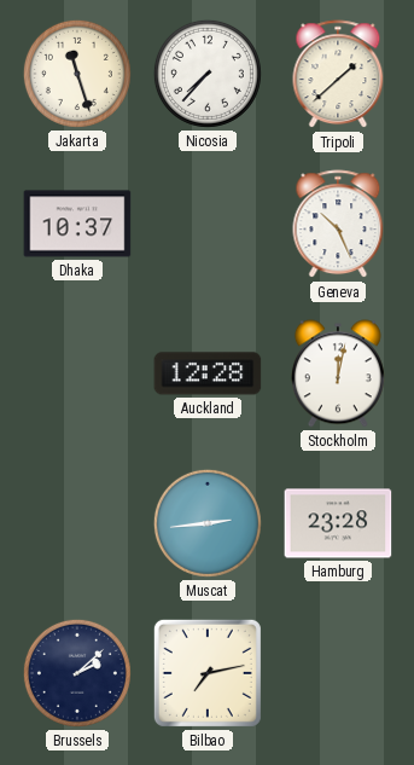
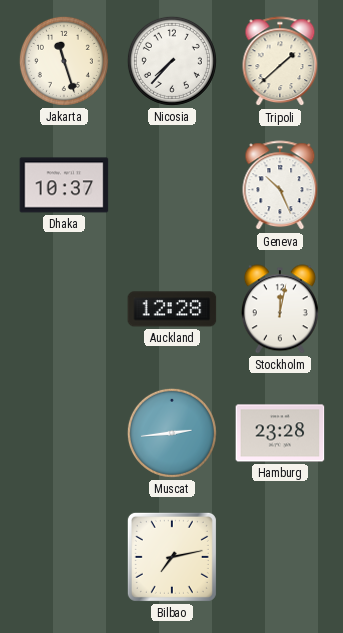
Brussels: 2:08 -> none (77, 673)
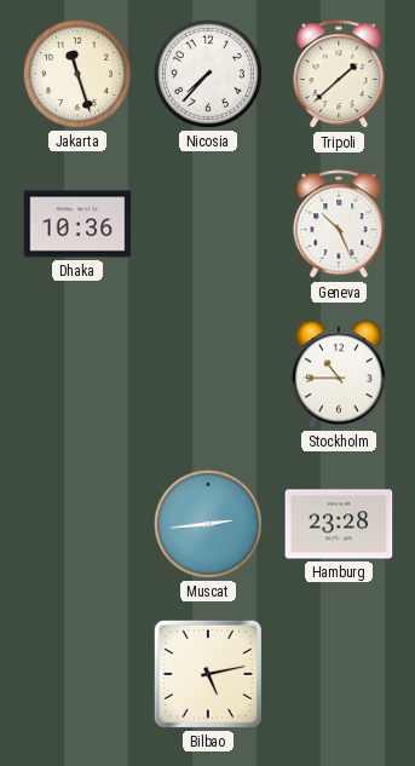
Dhaka: 10:37 -> 10:36 (77, 224)
Auckland: 12:28 -> none (172, 309)
Stockholm: 12:02 -> 10:45 (339, 374)
Bilbao: 7:13 -> 5:13 (208, 674)
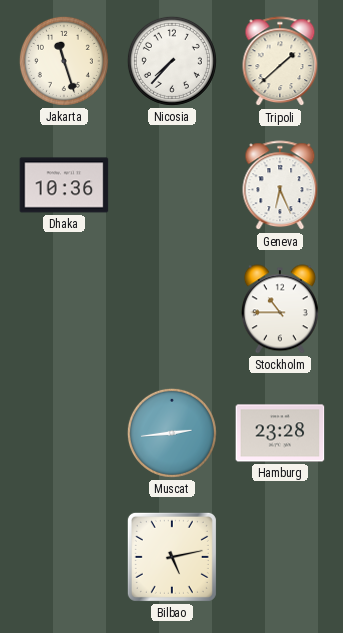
Geneva: 10:26 -> 6:26 (280, 186)
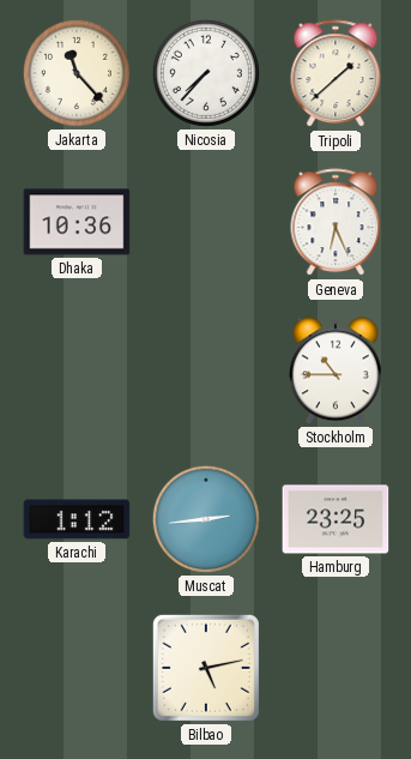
Jakarta: 11:27 -> 11:23 (77, 73)
Karachi: none -> 1:12 (77, 519)
Hamburg: 23:28 -> 23:25 (336, 519)
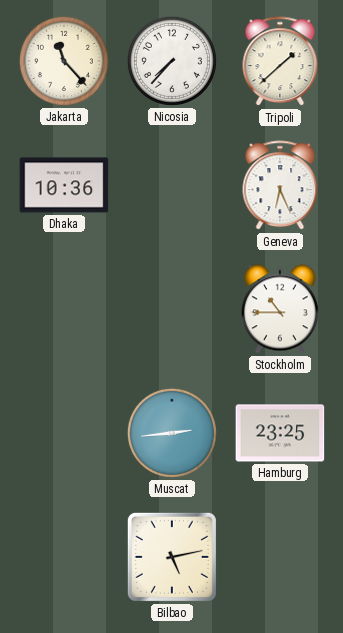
Karachi: 1:12 -> none (77, 519)
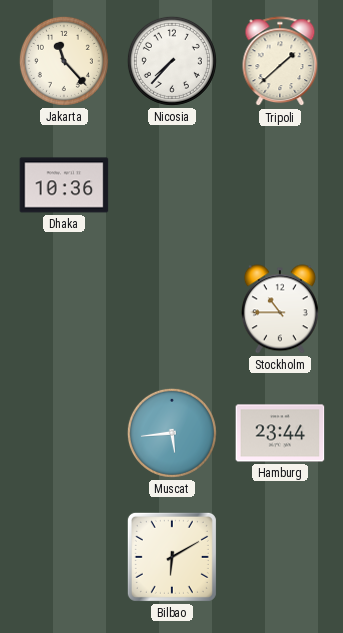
Geneva: 6:26 -> none (280, 186)
Muscat: 2:44 -> 5:44 (172, 433)
Hamburg: 23:25 -> 23:44 (280, 433)
Bilbao: 5:13 -> 6:10 (172, 557)
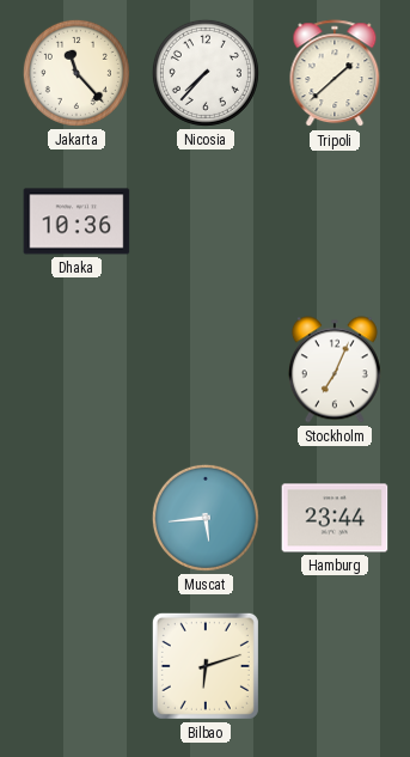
Stockholm: 10:45 -> 7:04 (335, 370)
Bilbao: 6:10 -> 6:12 (206, 666)
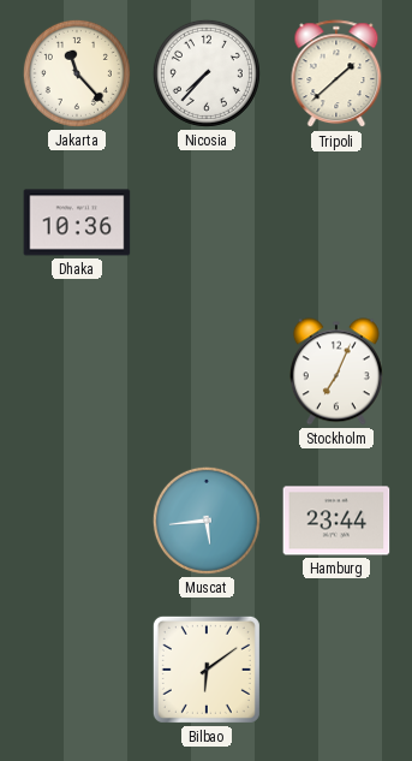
Bilbao: 6:12 -> 6:09 (207, 670)
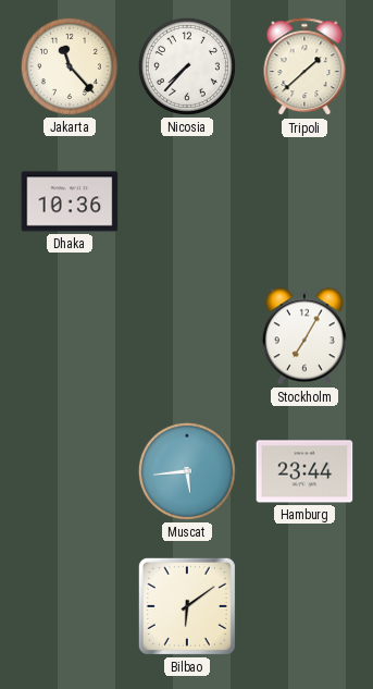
Stockholm: 7:04 -> 7:05 (304, 336)
